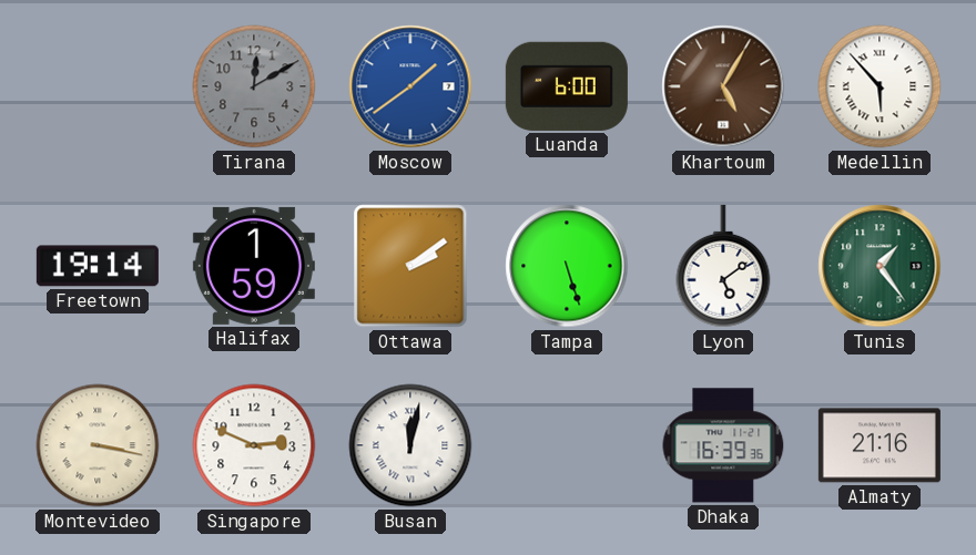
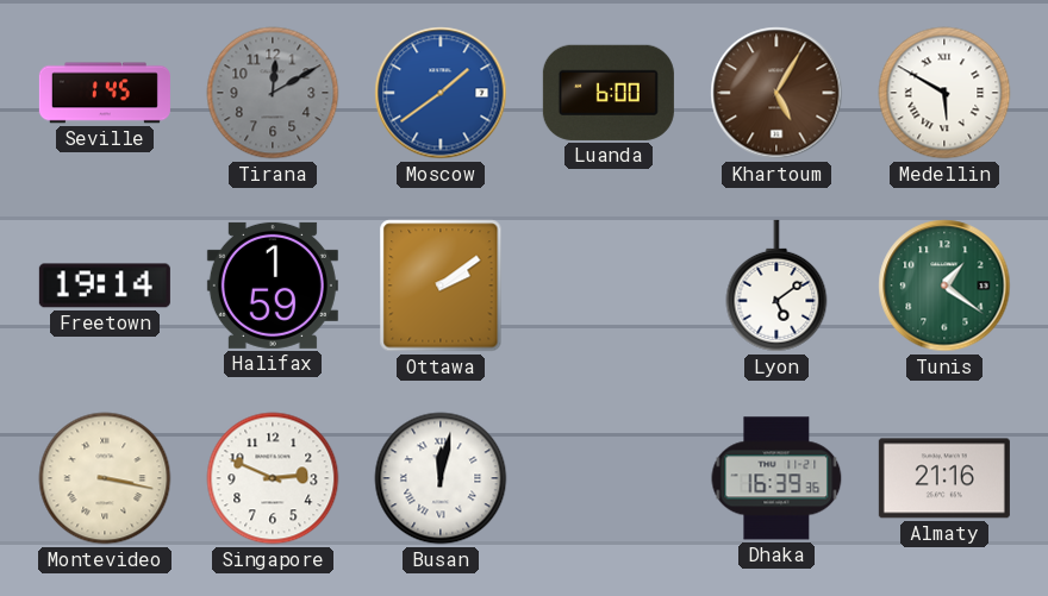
Seville: none -> 1:45 (105, 93)
Medellin: 5:53 -> 5:50 (944, 93)
Tampa: 5:27 -> none (567, 266)
Tunis: 1:24 -> 1:21 (944, 286)
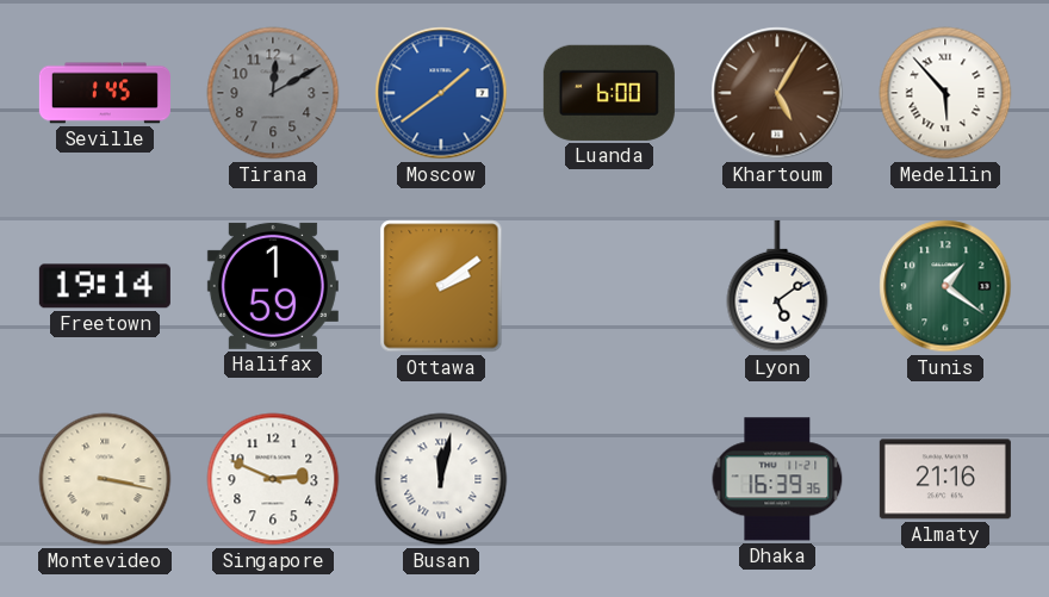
Medellin: 5:50 -> 5:53 (945, 93)
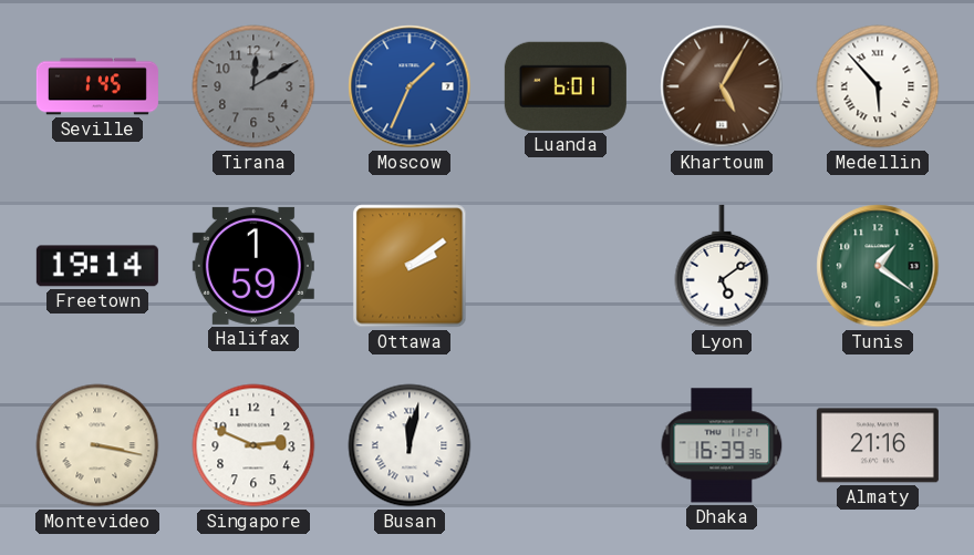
Moscow: 1:39 -> 1:34 (410, 86)
Luanda: 6:00 -> 6:01 (566, 86)
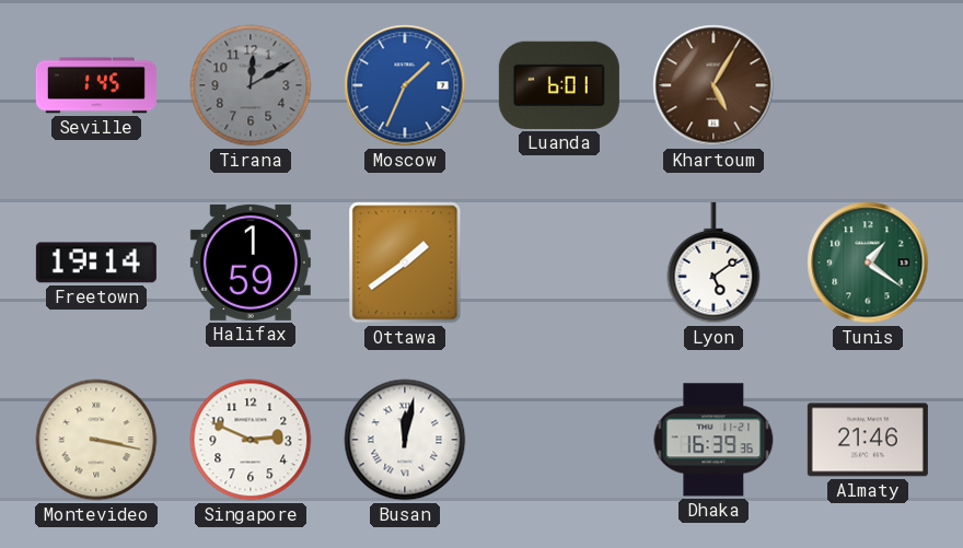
Medellin: 5:53 -> none (878, 86)
Ottawa: 2:09 -> 1:39 (405, 263)
Almaty: 21:16 -> 21:46 (868, 440)
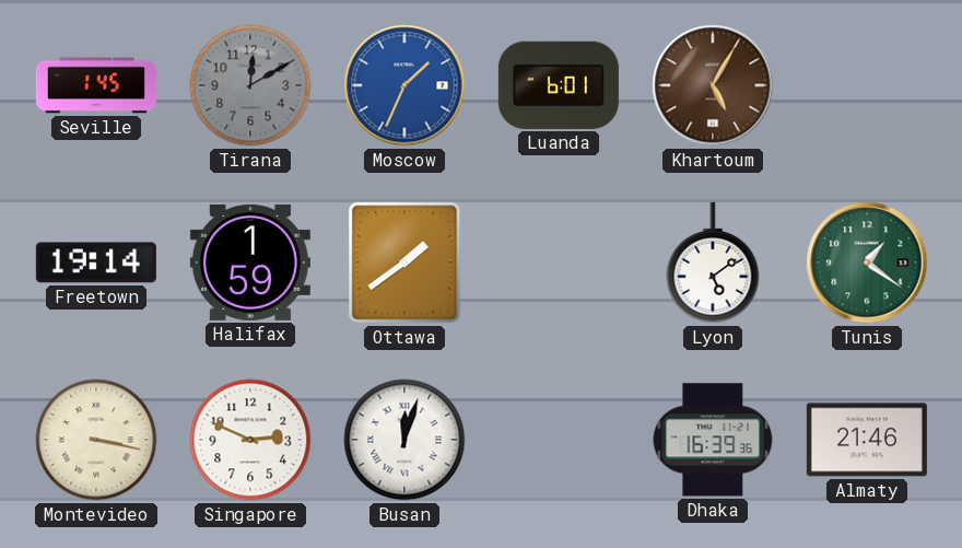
Busan: 12:02 -> 12:03 (404, 440)
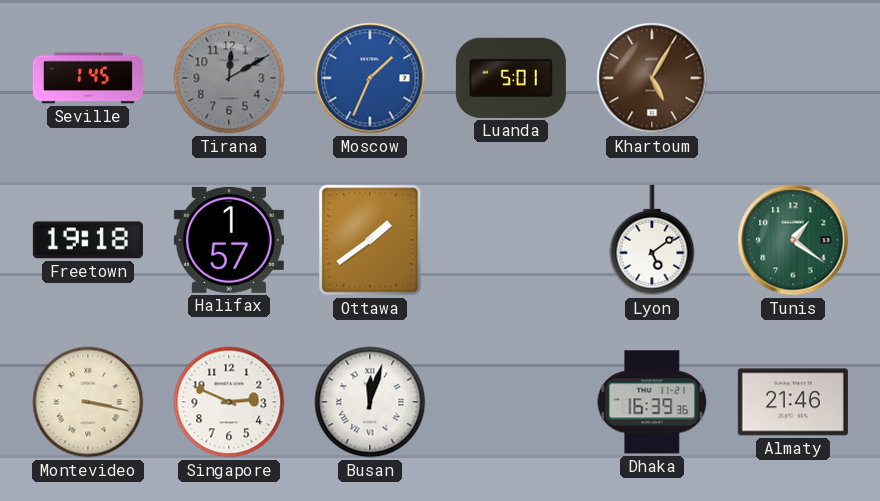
Luanda: 6:01 -> 5:01 (511, 78)
Freetown: 19:14 -> 19:18 (88, 240)
Halifax: 1:59 -> 1:57 (229, 240)
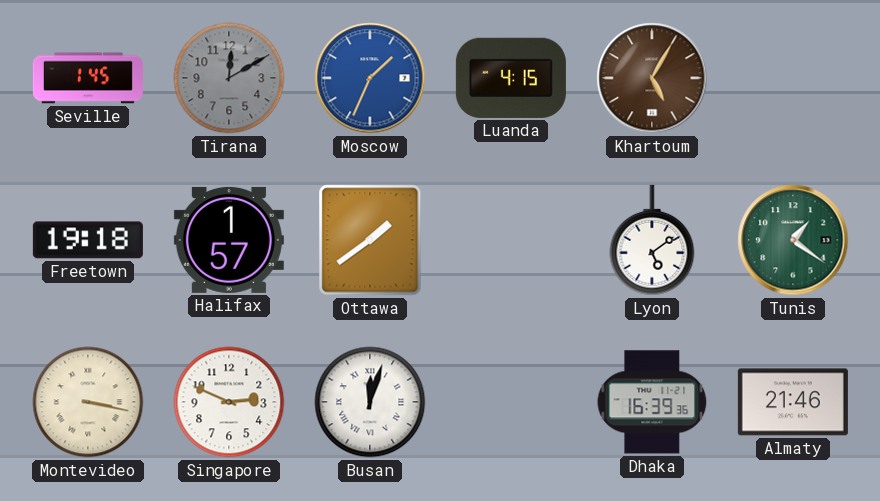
Luanda: 5:01 -> 4:15 (511, 78)
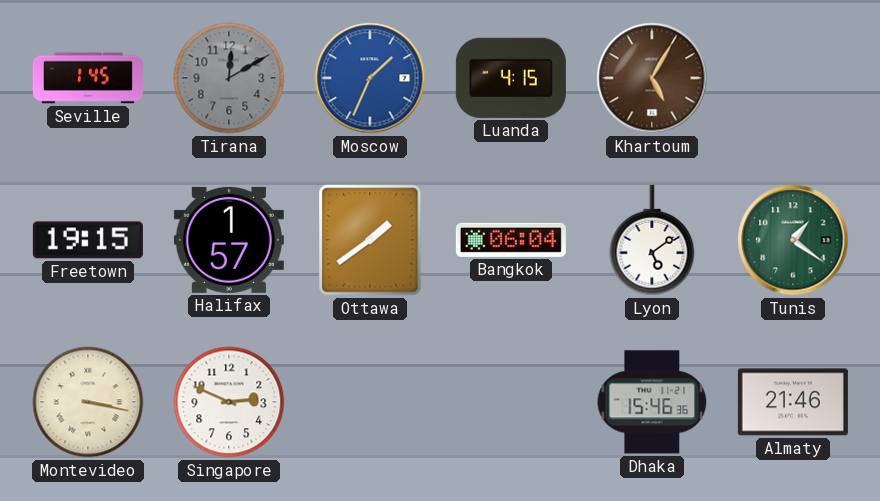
Freetown: 19:18 -> 19:15 (88, 240)
Bangkok: none -> 06:04 (511, 240)
Busan: 12:03 -> none (370, 402)
Dhaka: 16:39 -> 15:46 (652, 402)
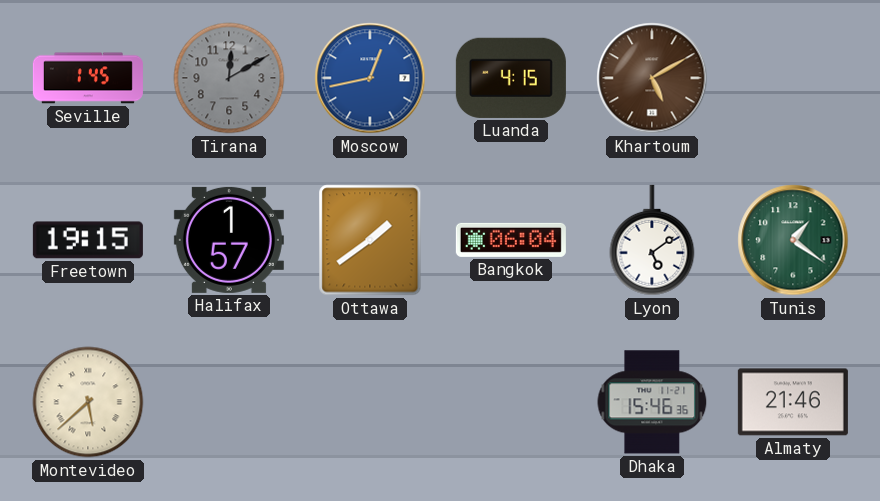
Moscow: 1:34 -> 12:43 (370, 78)
Khartoum: 5:05 -> 5:10 (652, 78)
Montevideo: 3:17 -> 5:38 (88, 402)
Singapore: 2:49 -> none (229, 402)
